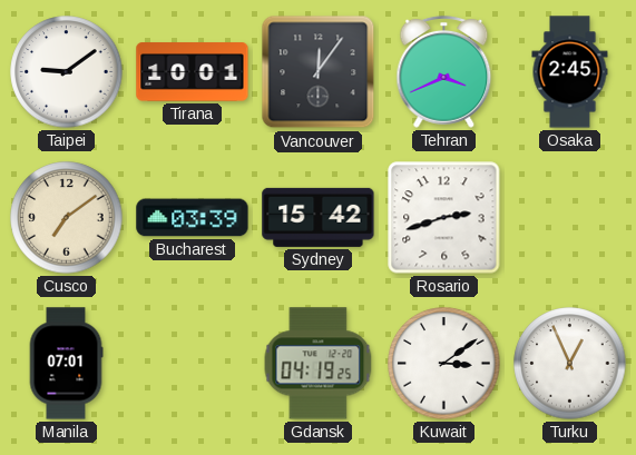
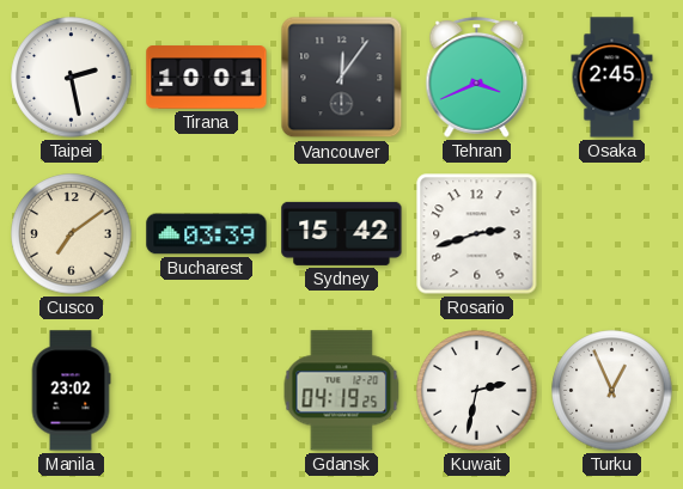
Taipei: 9:09 -> 2:28 (72, 78)
Manila: 07:01 -> 23:02 (71, 391)
Kuwait: 3:09 -> 2:32 (477, 391)
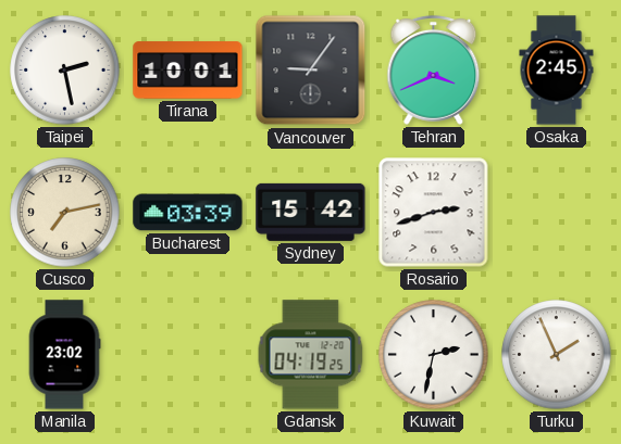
Vancouver: 12:06 -> 9:06 (311, 71)
Cusco: 7:09 -> 7:13 (65, 213)
Turku: 12:56 -> 1:56 (557, 355)
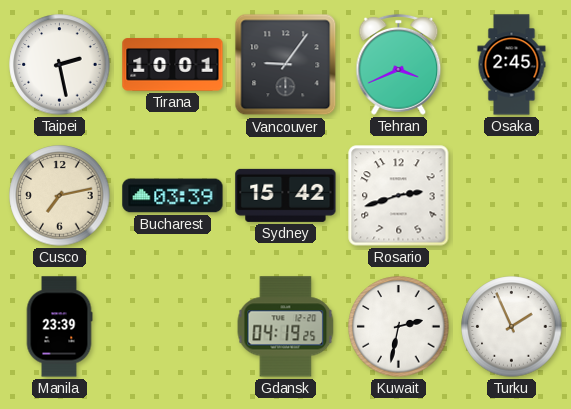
Manila: 23:02 -> 23:39 (59, 327)
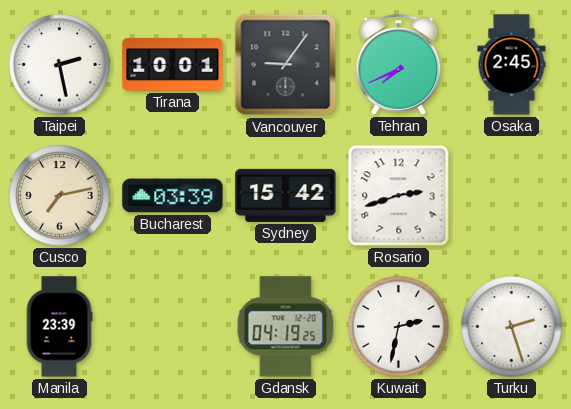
Tehran: 3:41 -> 7:41 (399, 64)
Turku: 1:56 -> 2:27 (512, 327)
